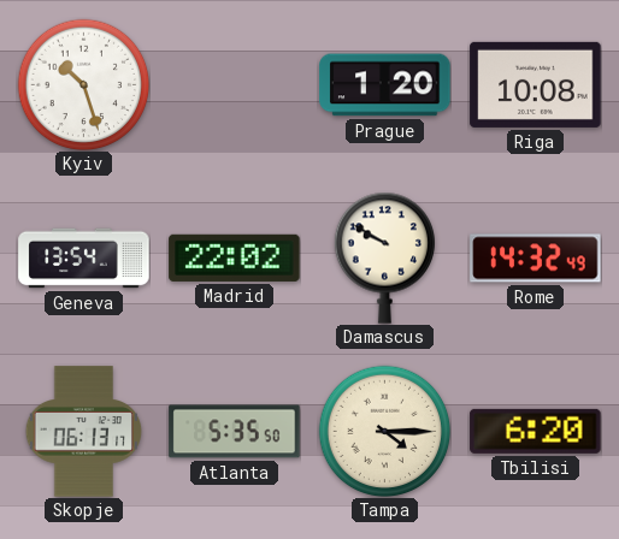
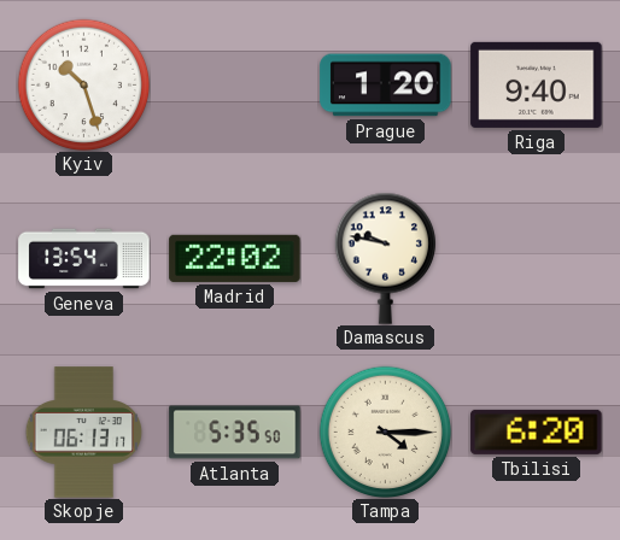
Riga: 10:08 -> 9:40 (537, 84)
Damascus: 9:50 -> 9:47 (385, 258)
Rome: 14:32 -> none (536, 259)
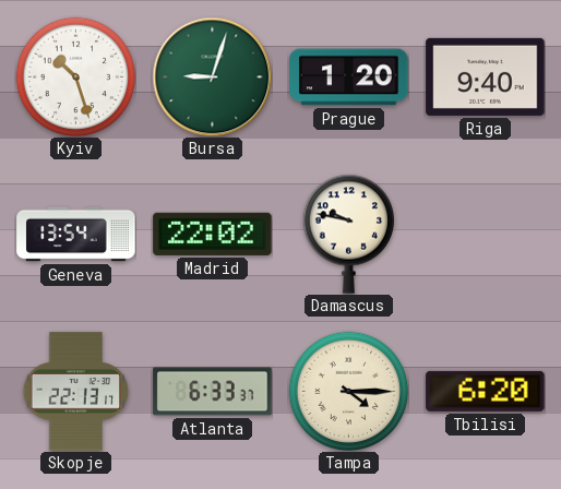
Bursa: none -> 9:03 (212, 76)
Skopje: 06:13 -> 22:13 (76, 392)
Atlanta: 5:35 -> 6:33 (213, 392)
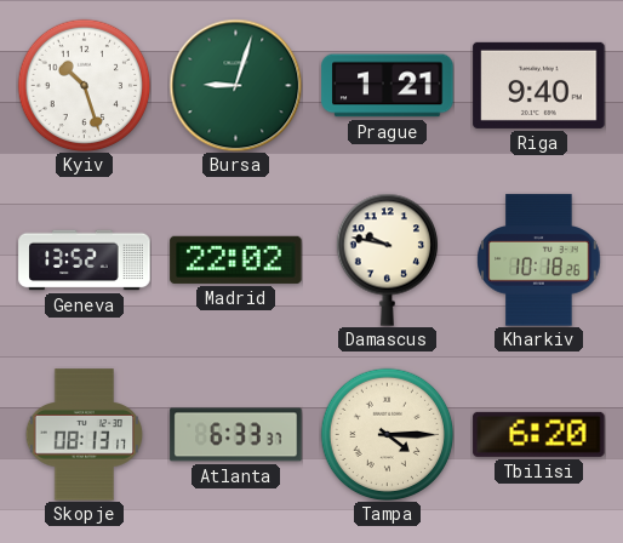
Prague: 1:20 -> 1:21 (388, 86)
Geneva: 13:54 -> 13:52 (85, 261)
Kharkiv: none -> 10:18 (539, 261)
Skopje: 22:13 -> 08:13 (85, 435)
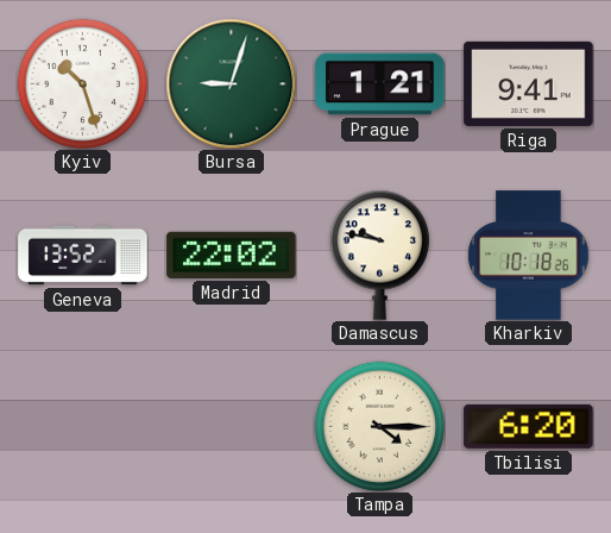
Riga: 9:40 -> 9:41 (529, 83)
Skopje: 08:13 -> none (85, 435)
Atlanta: 6:33 -> none (236, 435)
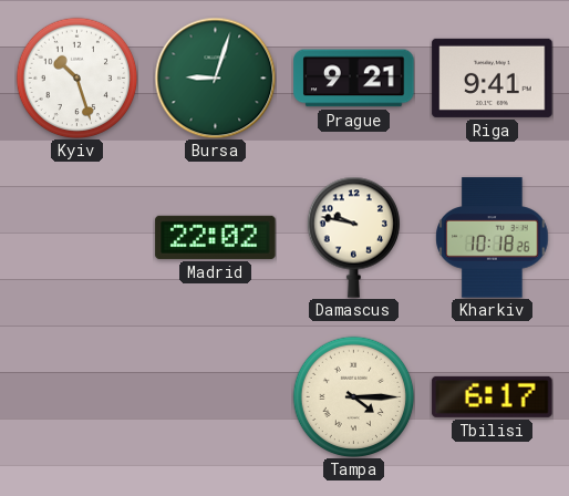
Prague: 1:21 -> 9:21 (354, 79)
Geneva: 13:52 -> none (83, 256)
Tbilisi: 6:20 -> 6:17 (493, 396)
